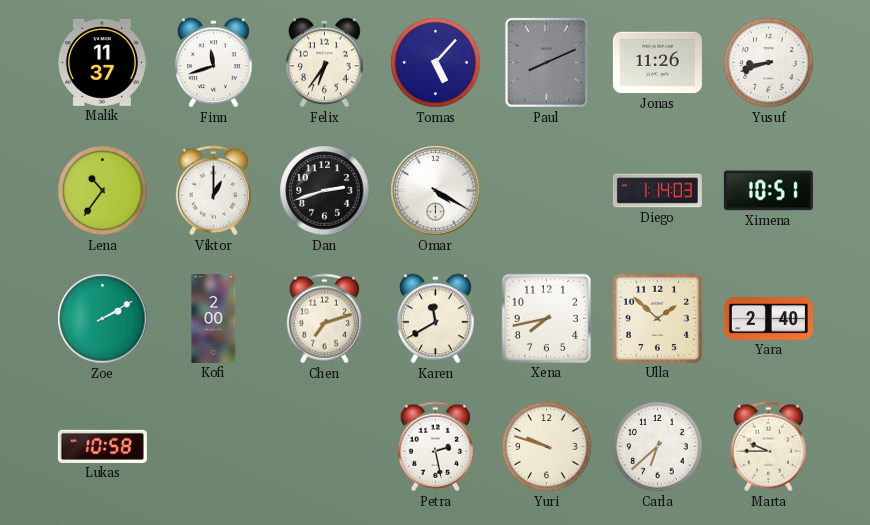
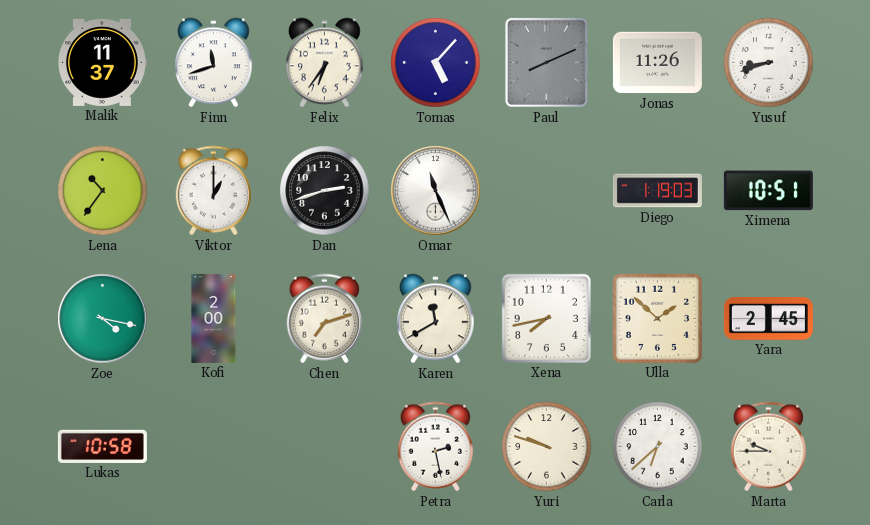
Omar: 4:20 -> 11:26 (436, 191)
Diego: 1:14 -> 1:19 (657, 191)
Zoe: 2:10 -> 4:17 (103, 319)
Yara: 2:40 -> 2:45 (768, 319)
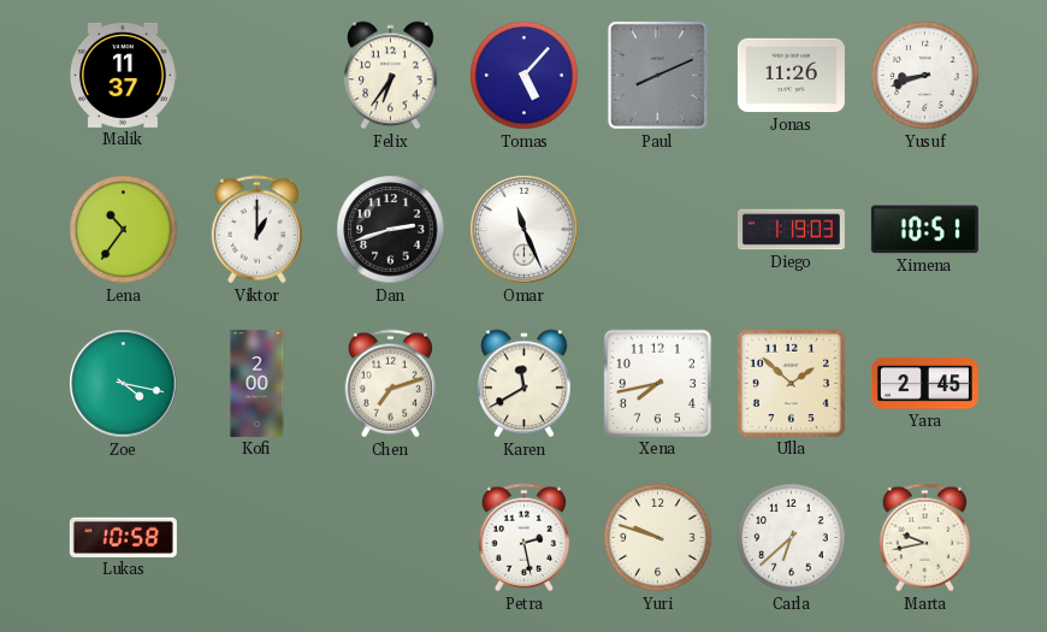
Finn: 11:42 -> none (214, 63)
Marta: 9:45 -> 9:43 (924, 538)
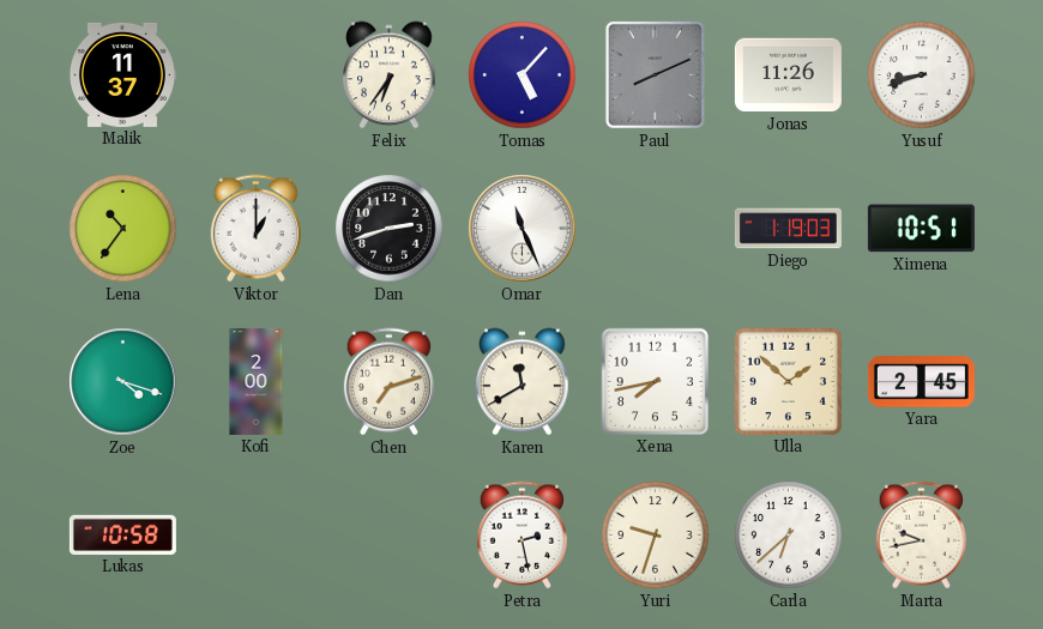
Zoe: 4:17 -> 4:18 (123, 382)
Yuri: 9:48 -> 9:33 (656, 536)
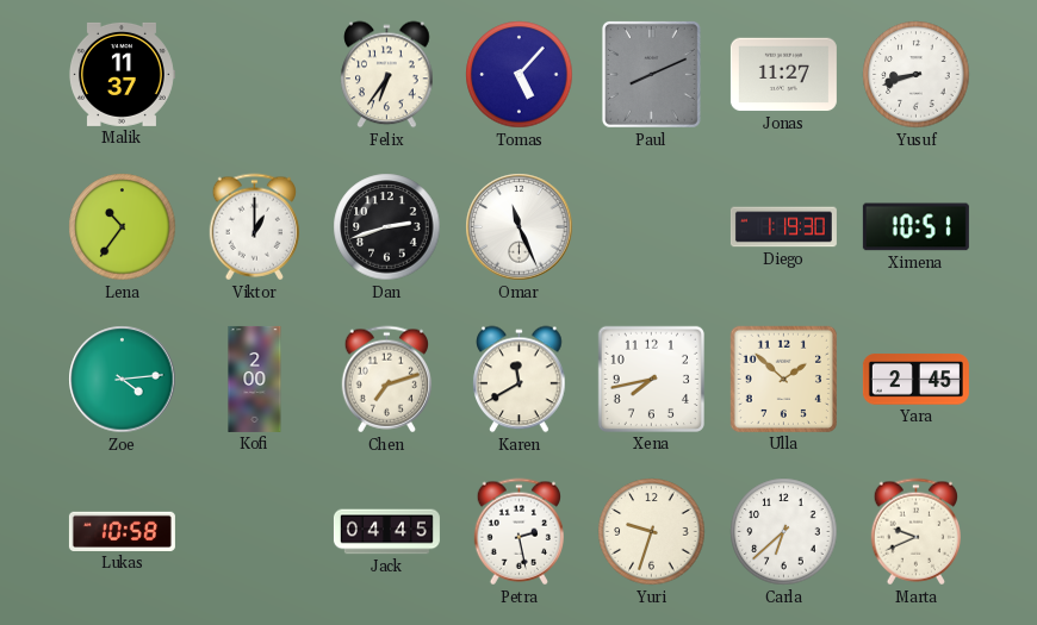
Jonas: 11:26 -> 11:27 (783, 75)
Diego: 1:19:03 -> 1:19:30 (783, 227)
Zoe: 4:18 -> 4:14 (123, 380)
Jack: none -> 04:45 (386, 532)
Marta: 9:43 -> 9:41 (915, 532)
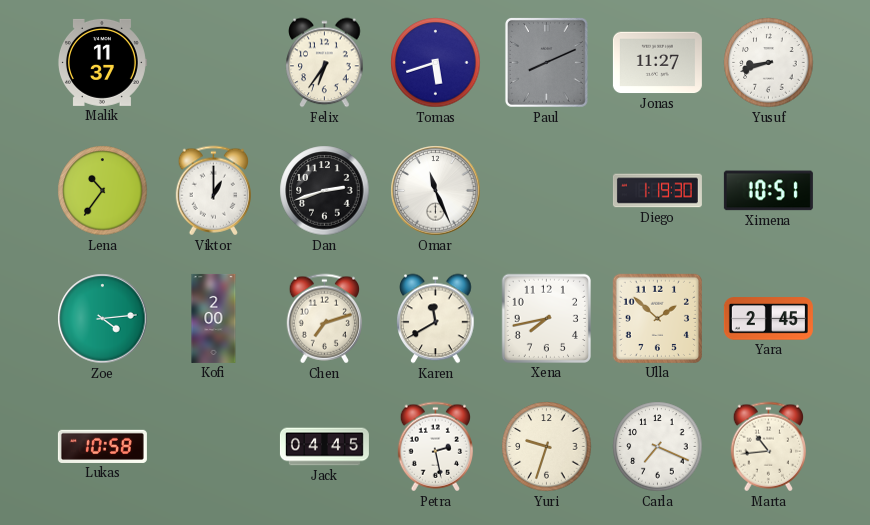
Tomas: 5:07 -> 5:42 (436, 63)
Carla: 6:38 -> 7:19 (658, 447)
Marta: 9:41 -> 10:44 (768, 447)
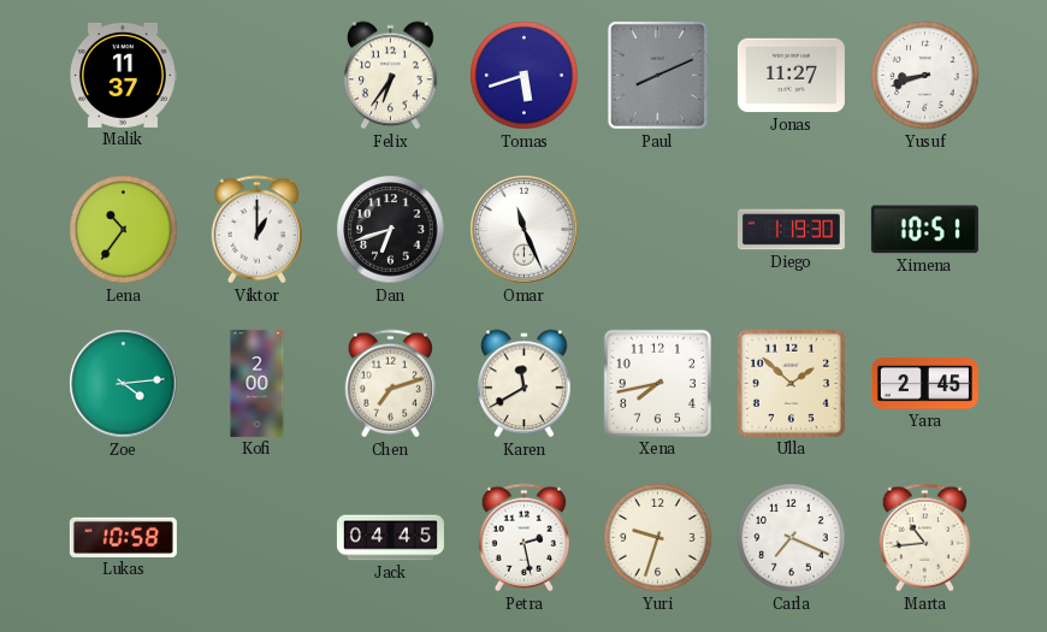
Dan: 2:42 -> 6:42 (391, 230)
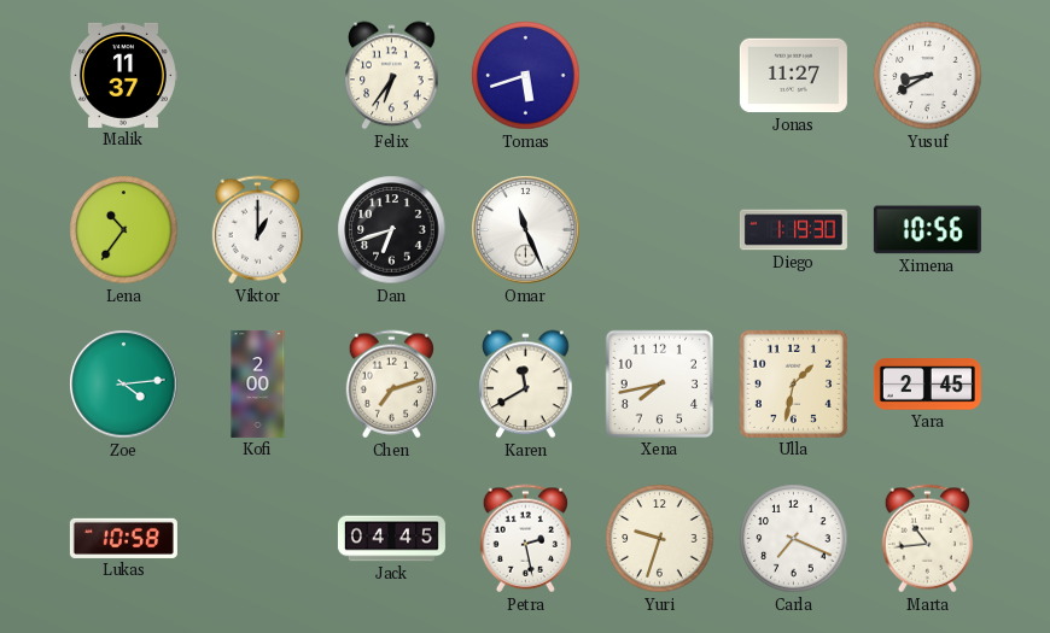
Paul: 8:11 -> none (657, 76)
Yusuf: 8:42 -> 8:40 (928, 76)
Ximena: 10:51 -> 10:56 (927, 230)
Ulla: 1:52 -> 1:32 (793, 383)
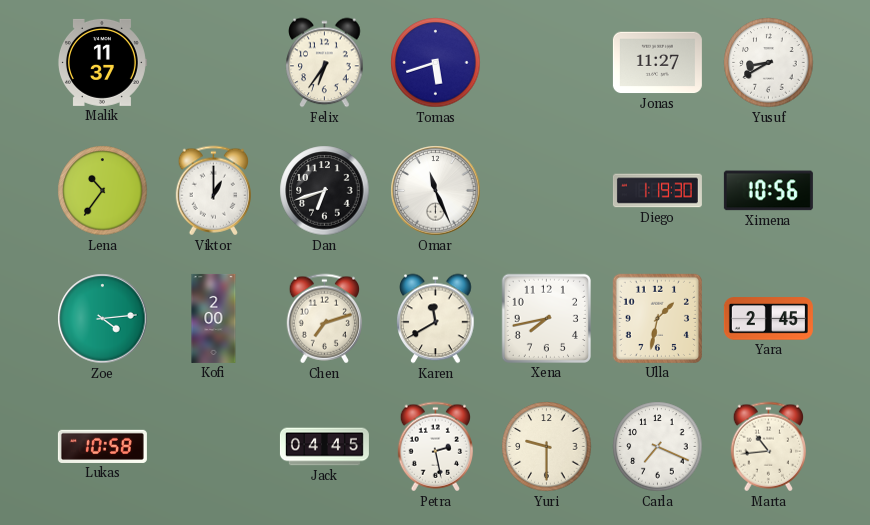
Yuri: 9:33 -> 9:30 (547, 447)
